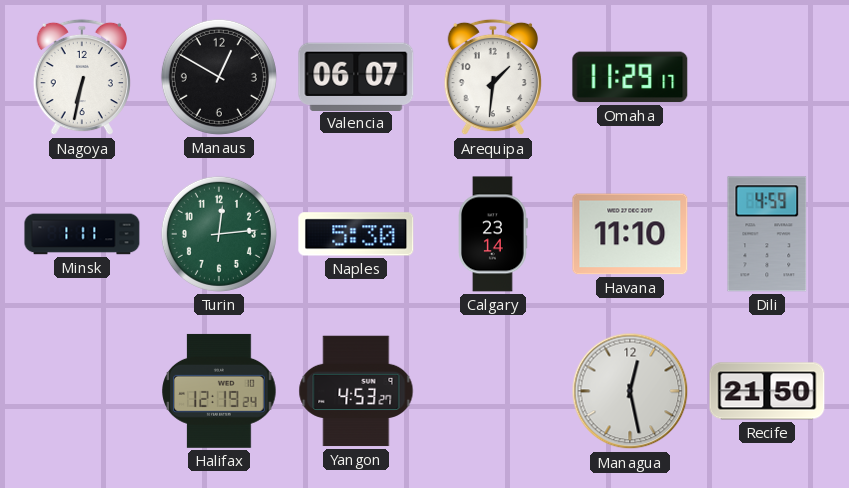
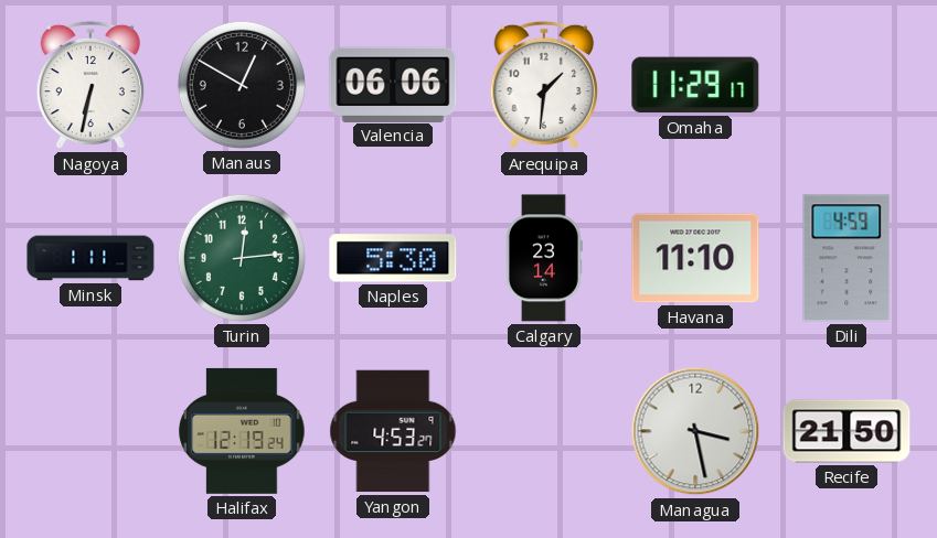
Valencia: 06:07 -> 06:06 (393, 84)
Managua: 12:28 -> 3:28 (695, 431)
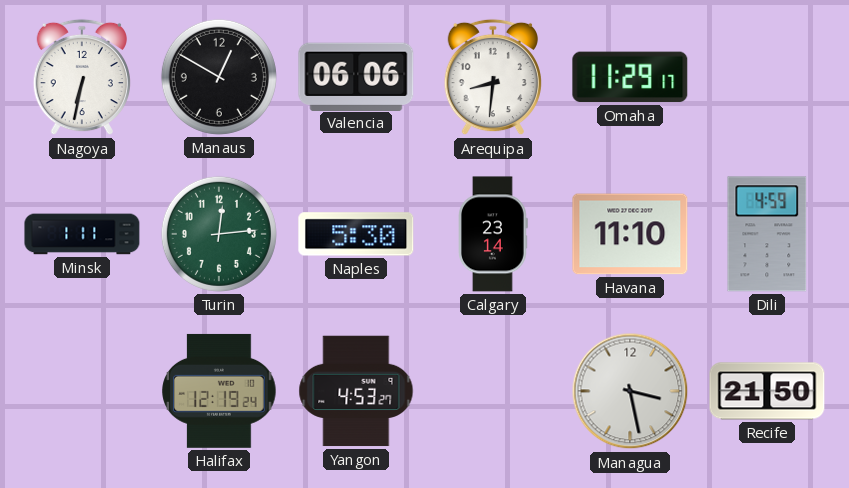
Arequipa: 1:31 -> 8:31 (493, 77)
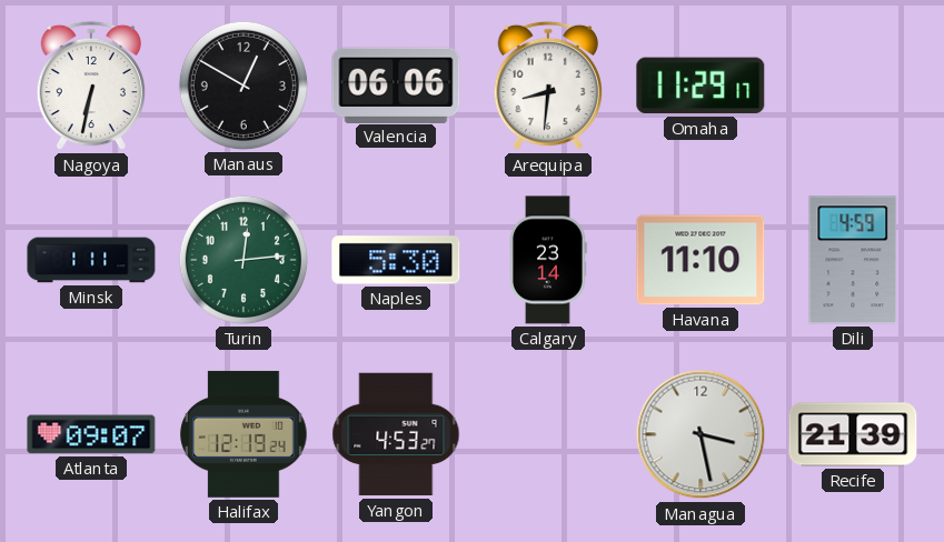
Atlanta: none -> 09:07 (91, 434)
Recife: 21:50 -> 21:39 (853, 434)
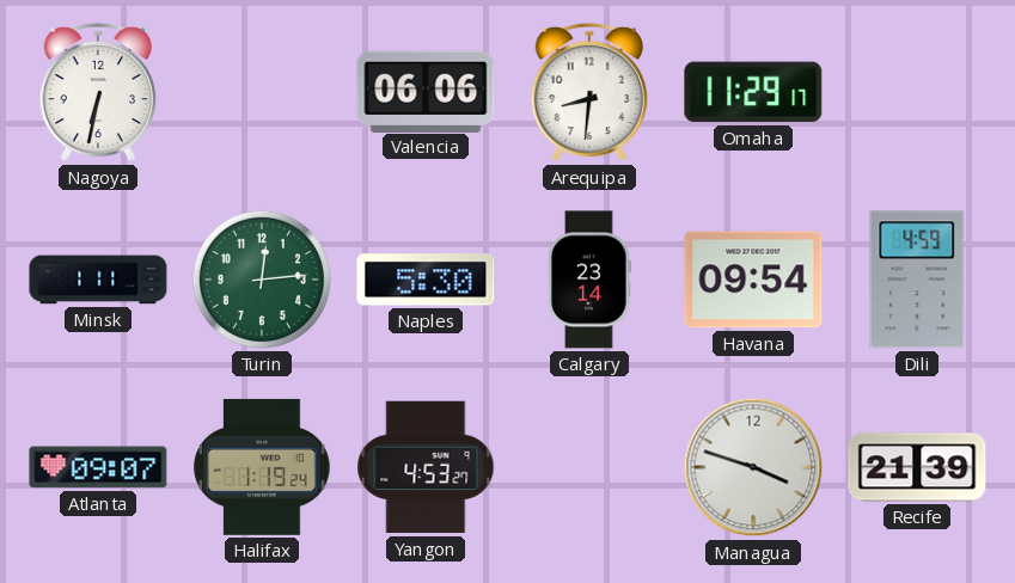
Manaus: 12:50 -> none (244, 86)
Havana: 11:10 -> 09:54 (753, 280)
Halifax: 12:19 -> 1:19 (262, 467)
Managua: 3:28 -> 3:48 (753, 467)
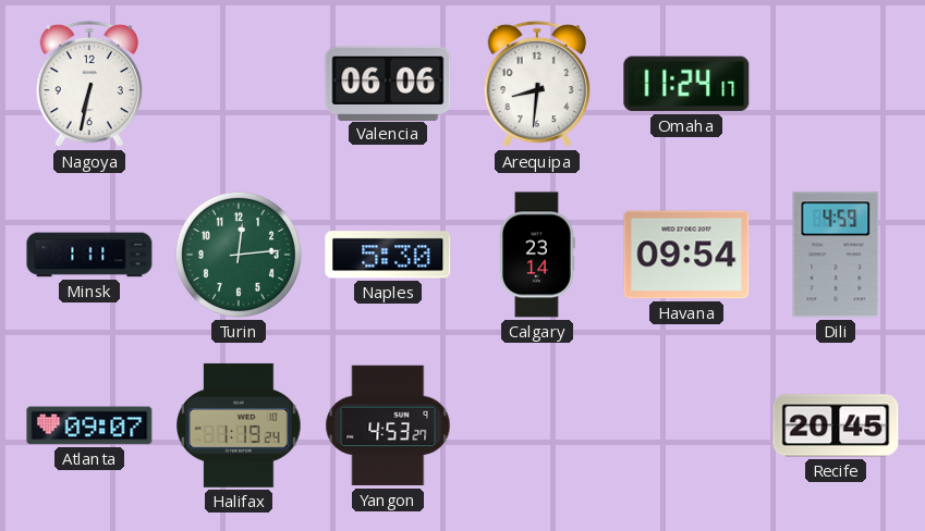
Omaha: 11:29 -> 11:24 (686, 84)
Managua: 3:48 -> none (753, 467)
Recife: 21:39 -> 20:45 (836, 425)
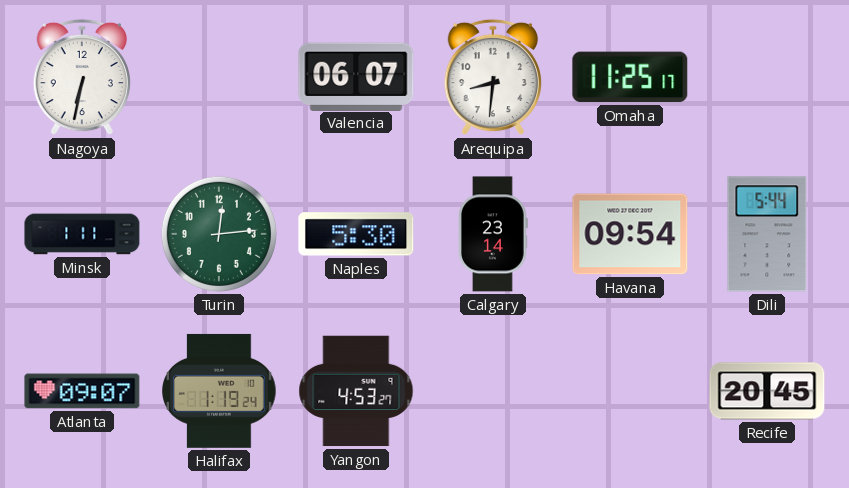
Valencia: 06:06 -> 06:07 (356, 76)
Omaha: 11:24 -> 11:25 (630, 77)
Dili: 4:59 -> 5:44 (767, 234)
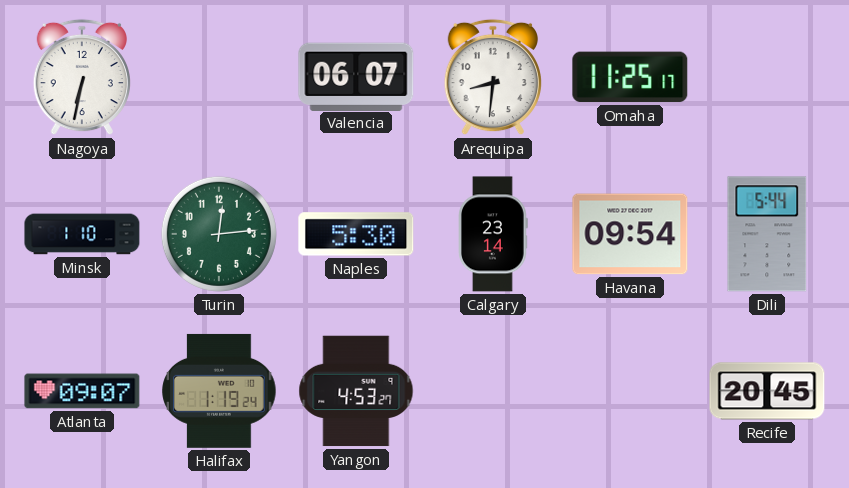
Minsk: 1:11 -> 1:10 (82, 234)
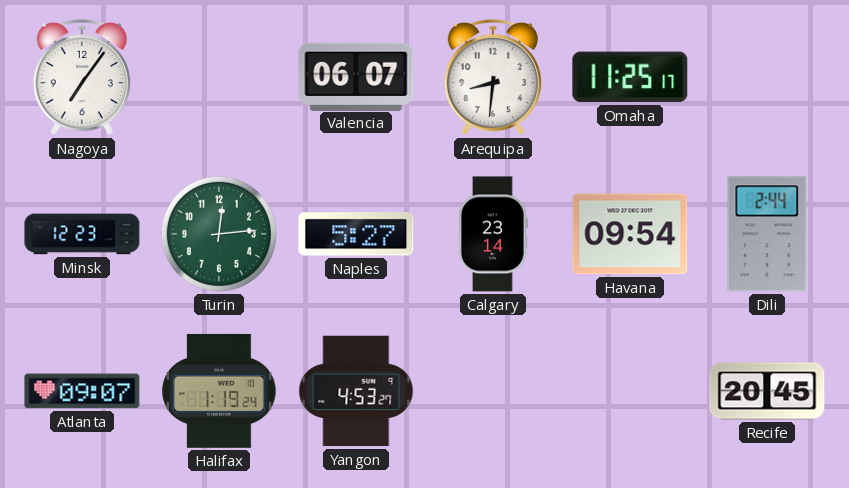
Nagoya: 6:32 -> 7:06 (82, 77)
Minsk: 1:10 -> 12:23 (82, 234)
Naples: 5:30 -> 5:27 (356, 234)
Dili: 5:44 -> 2:44 (767, 234)
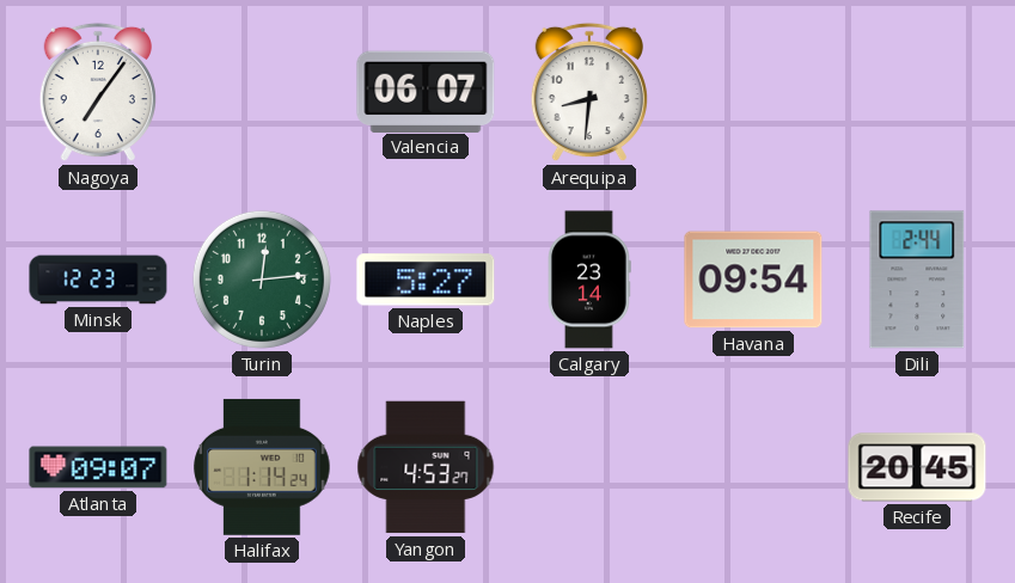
Omaha: 11:25 -> none (630, 77)
Halifax: 1:19 -> 1:14 (262, 467)
